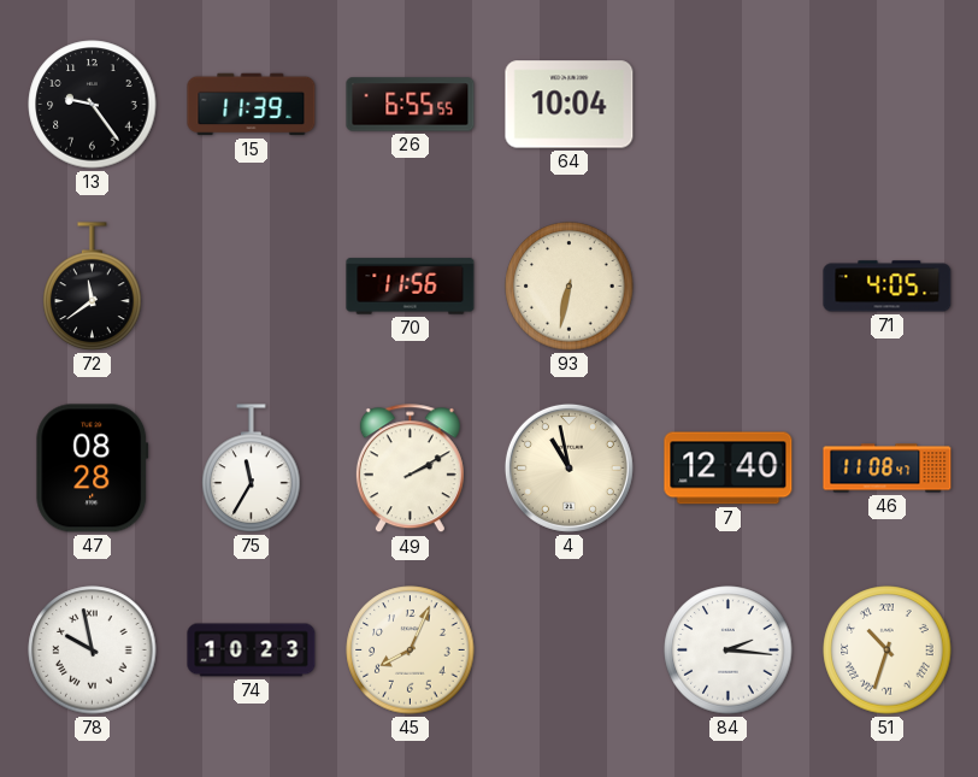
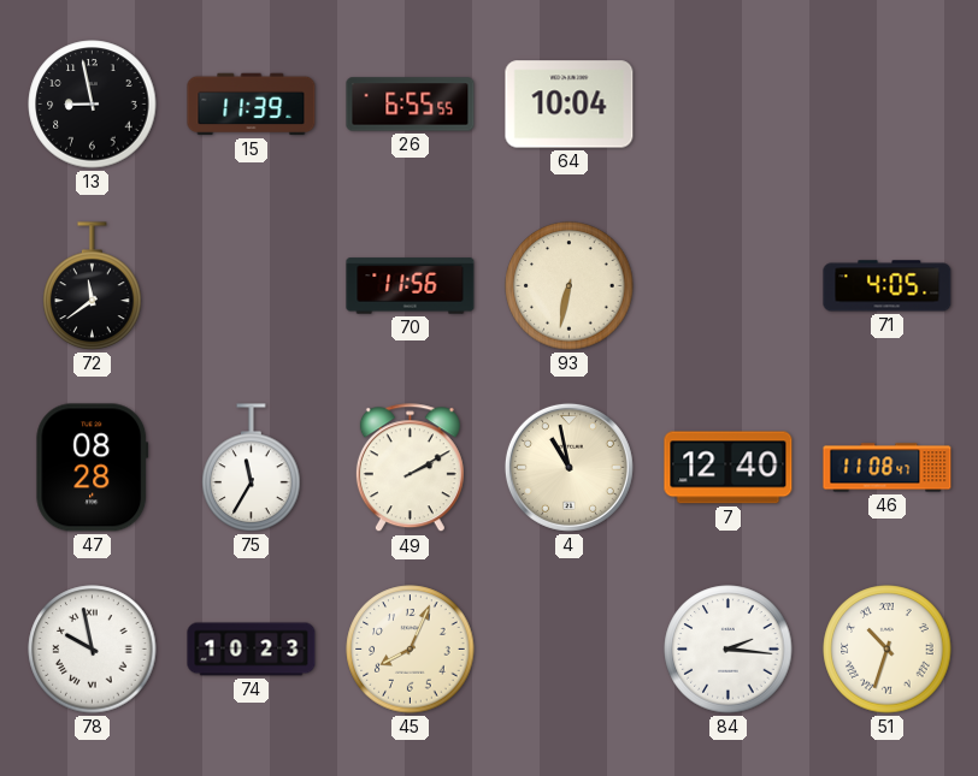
13: 9:24 -> 8:58 (93, 105)
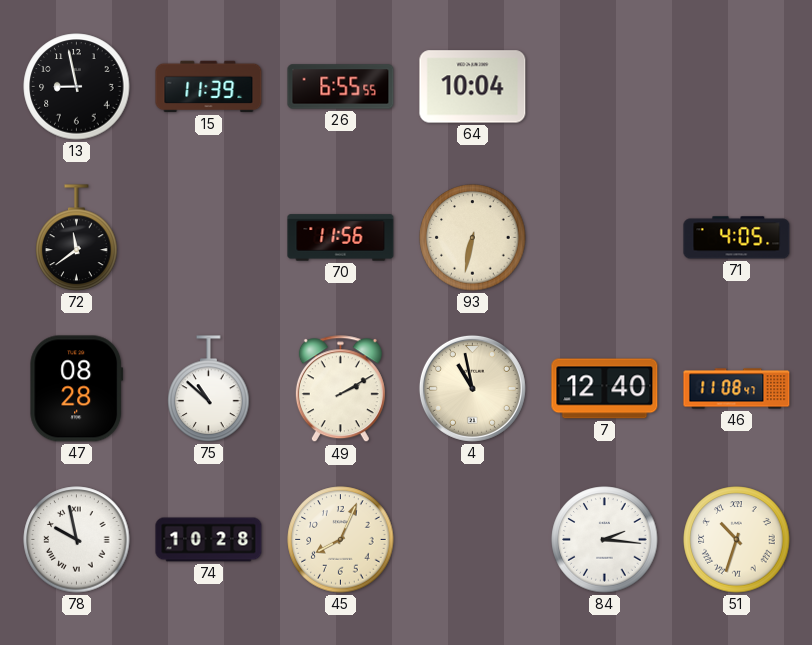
75: 11:35 -> 10:52 (209, 389)
74: 10:23 -> 10:28 (209, 540)
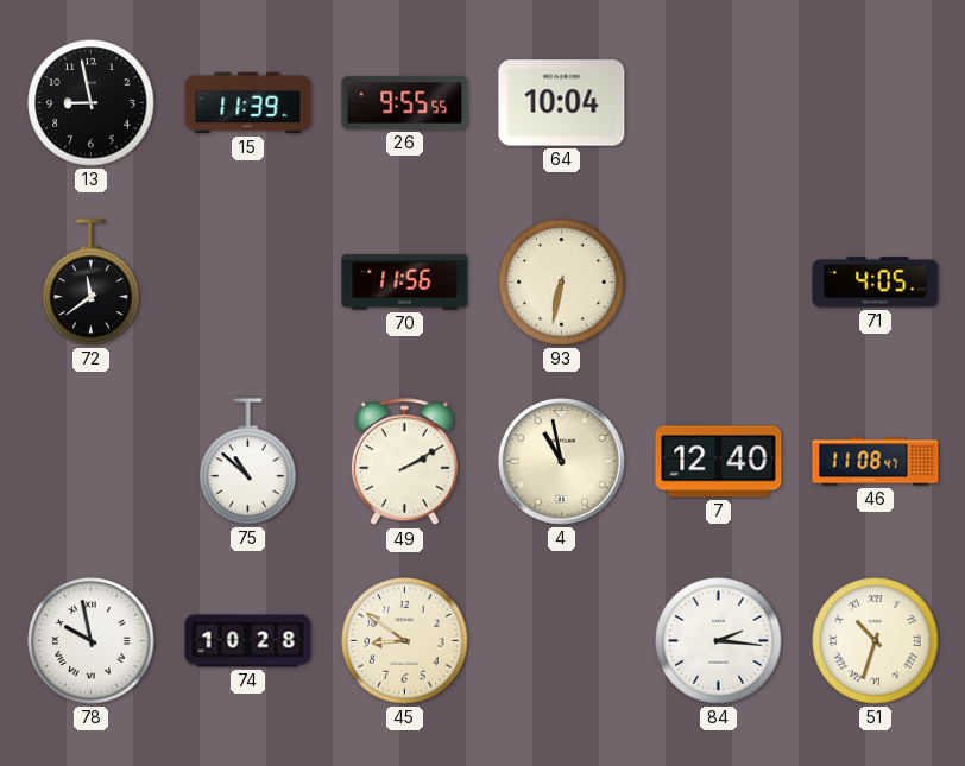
26: 6:55 -> 9:55 (405, 103)
47: 08:28 -> none (77, 389)
45: 8:04 -> 8:51 (405, 641)
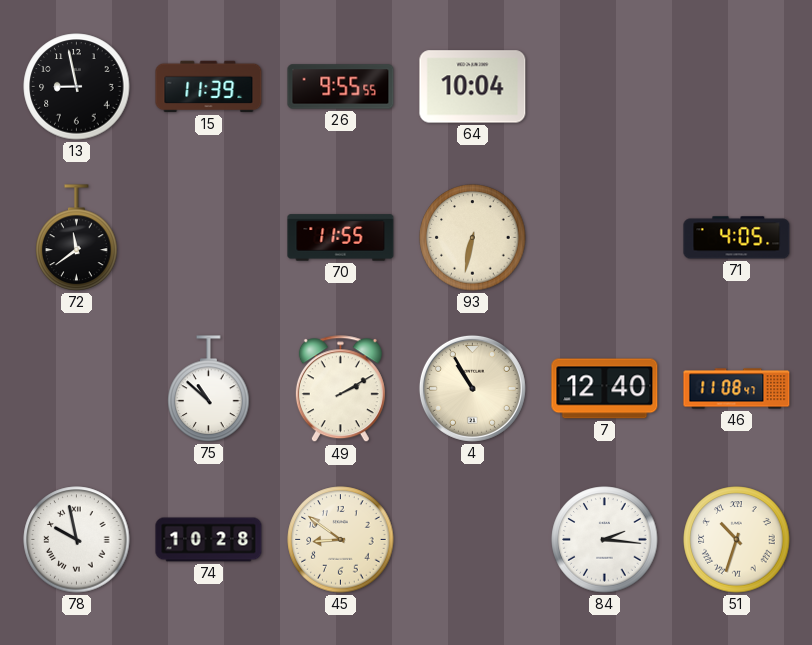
70: 11:56 -> 11:55 (341, 238)
4: 10:58 -> 10:55 (472, 388)
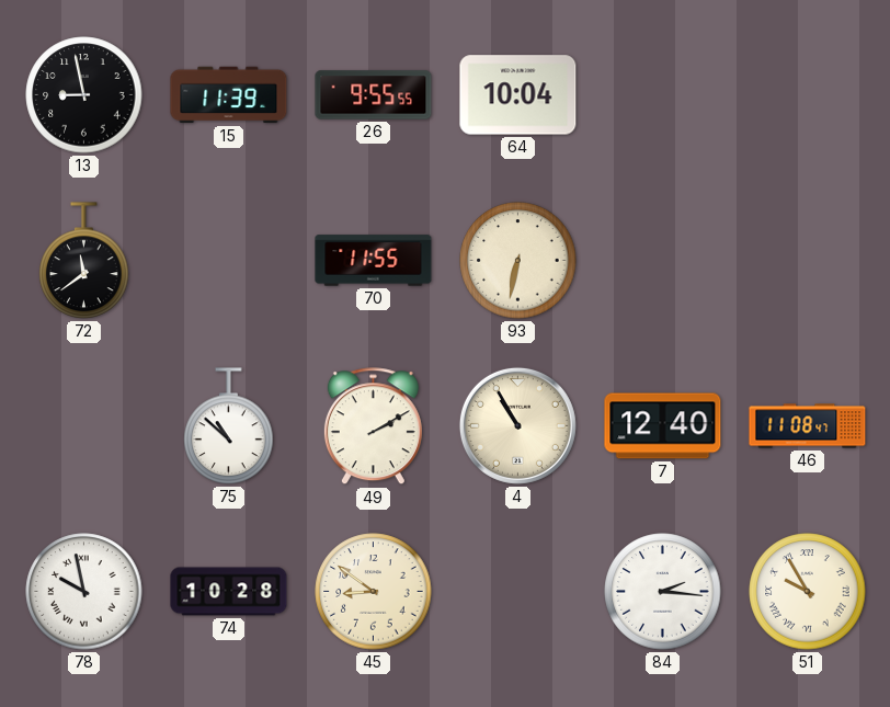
71: 4:05 -> none (737, 238)
51: 10:33 -> 9:55 (808, 592)
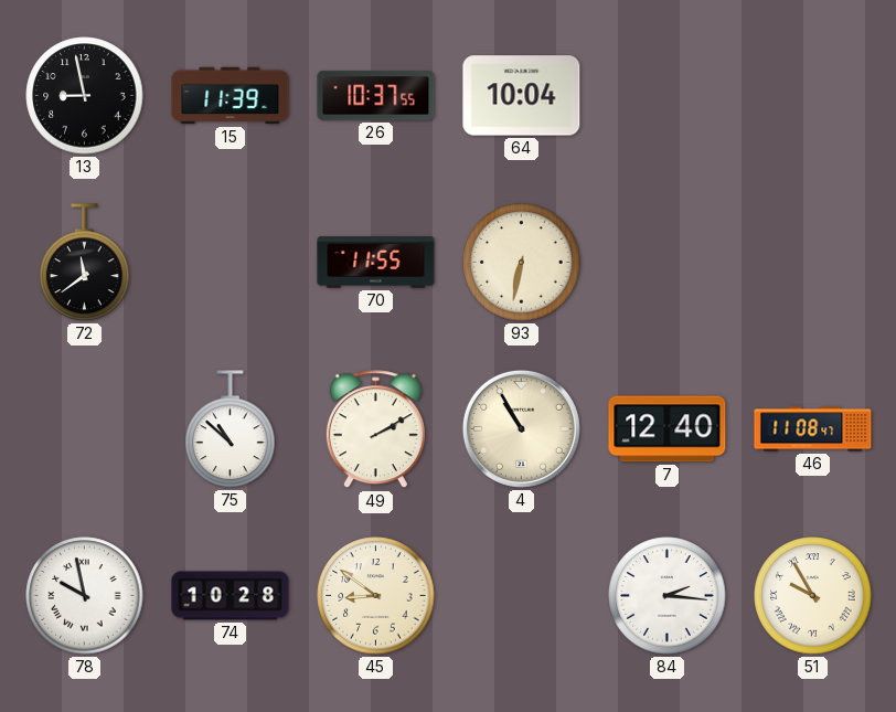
26: 9:55 -> 10:37 (376, 96)
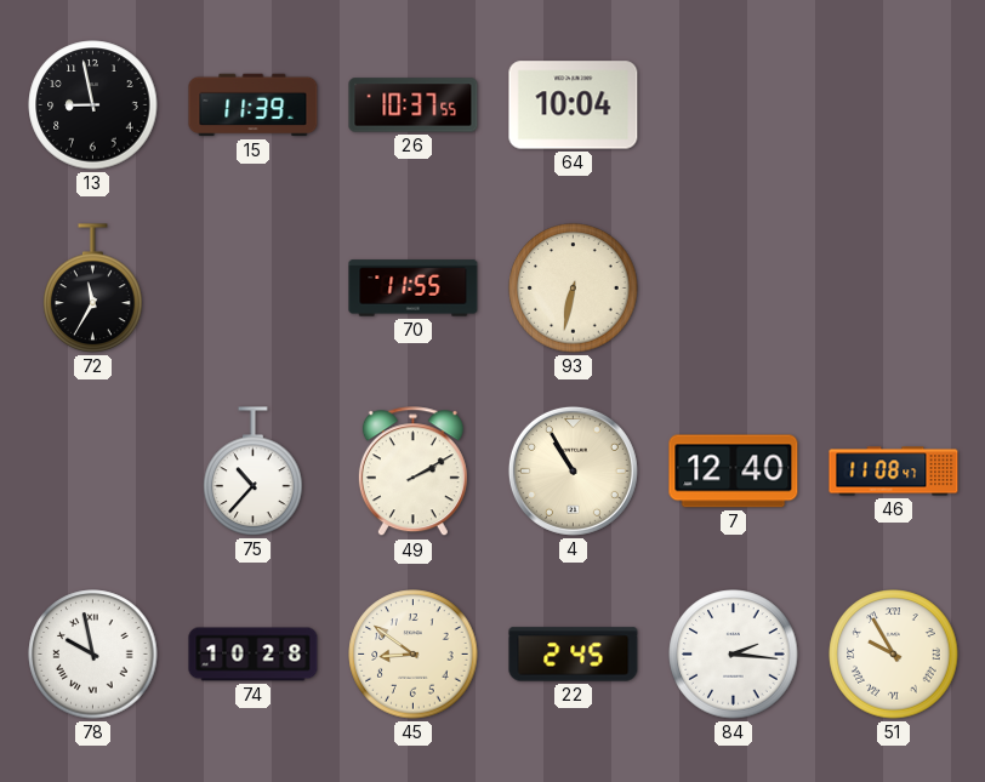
72: 11:39 -> 11:35 (93, 289)
75: 10:52 -> 10:37 (254, 472)
22: none -> 2:45 (574, 655)
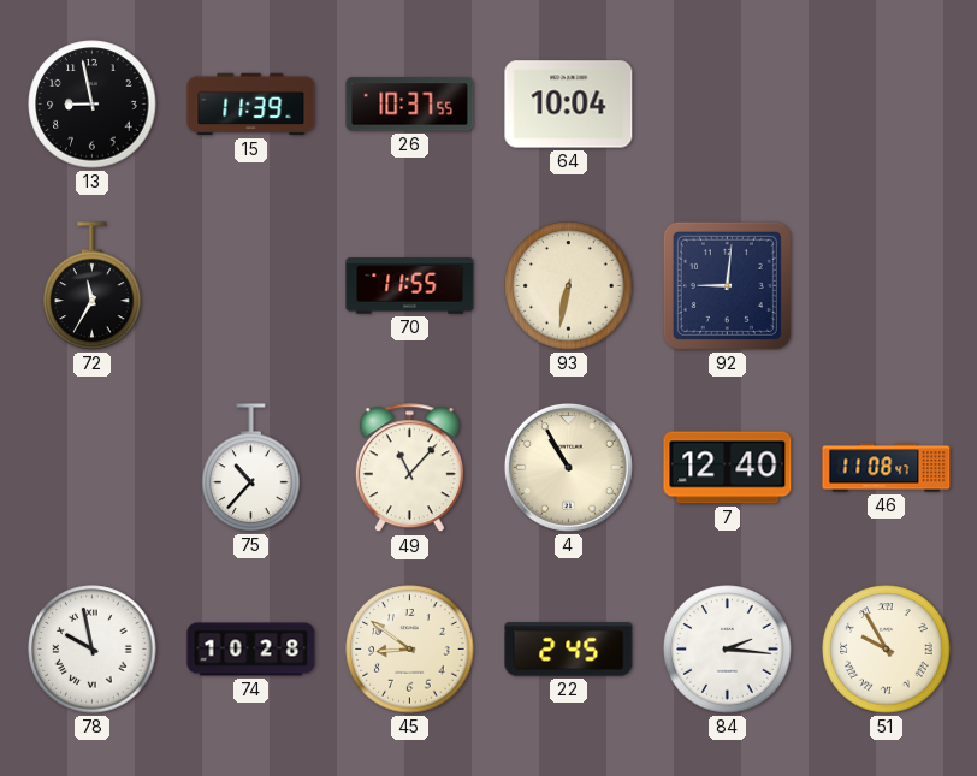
92: none -> 9:01 (727, 285)
49: 2:10 -> 11:07 (409, 468)
